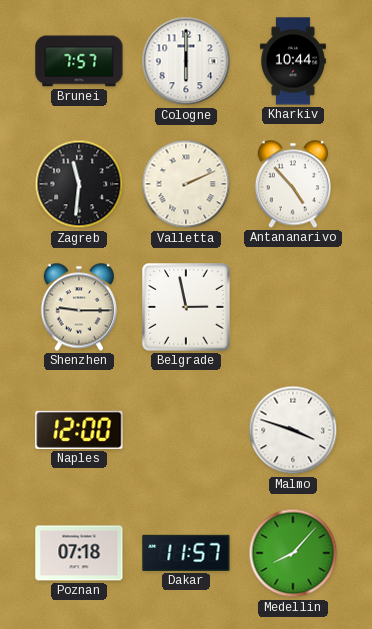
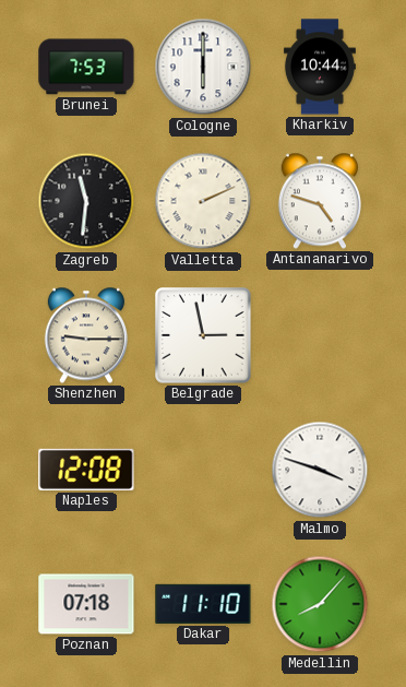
Brunei: 7:57 -> 7:53 (86, 67)
Antananarivo: 4:53 -> 4:48 (320, 201)
Naples: 12:00 -> 12:08 (86, 470)
Dakar: 11:57 -> 11:10 (203, 604)
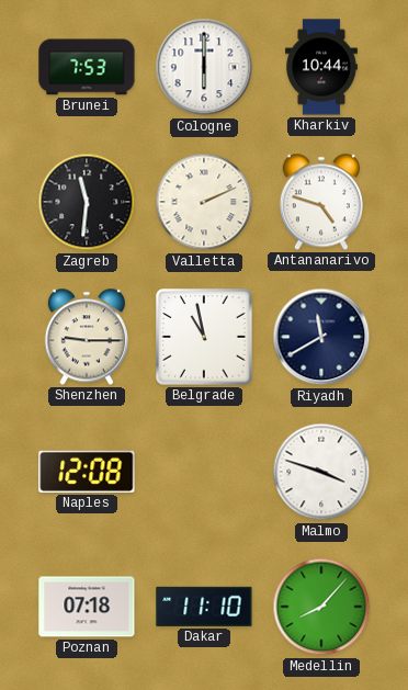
Belgrade: 2:58 -> 10:58 (204, 337)
Riyadh: none -> 11:40 (321, 337)
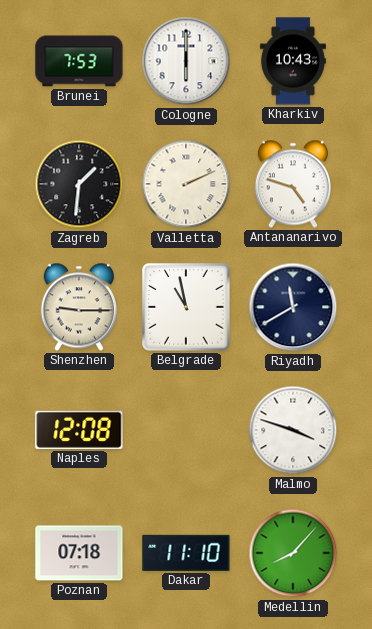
Kharkiv: 10:44 -> 10:43 (293, 61)
Zagreb: 11:31 -> 1:31 (79, 184)
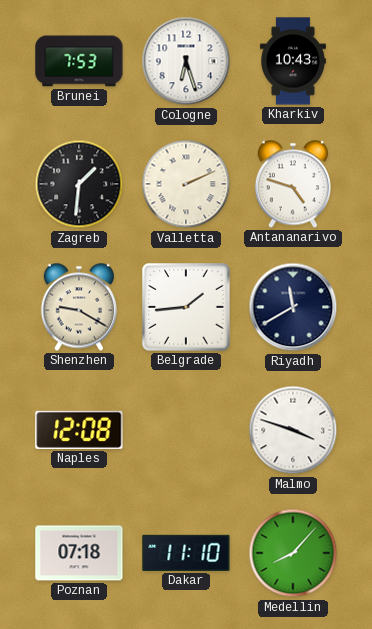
Cologne: 6:00 -> 6:27 (186, 61)
Shenzhen: 9:15 -> 9:20 (79, 307)
Belgrade: 10:58 -> 1:44 (186, 307)
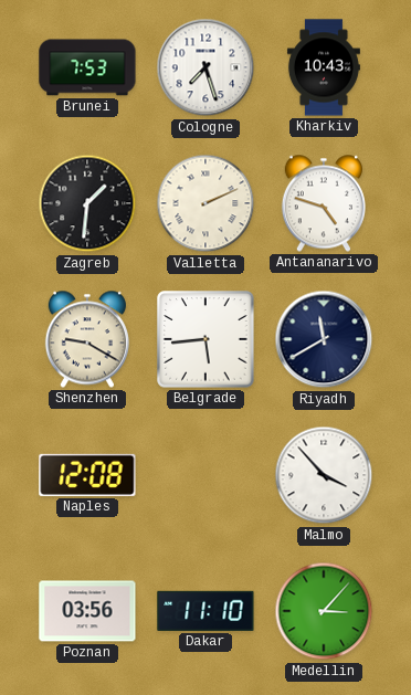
Cologne: 6:27 -> 7:27 (205, 67)
Belgrade: 1:44 -> 5:44 (205, 339)
Malmo: 3:48 -> 3:53 (324, 475)
Poznan: 07:18 -> 03:56 (87, 611)
Medellin: 8:07 -> 3:07 (324, 611)
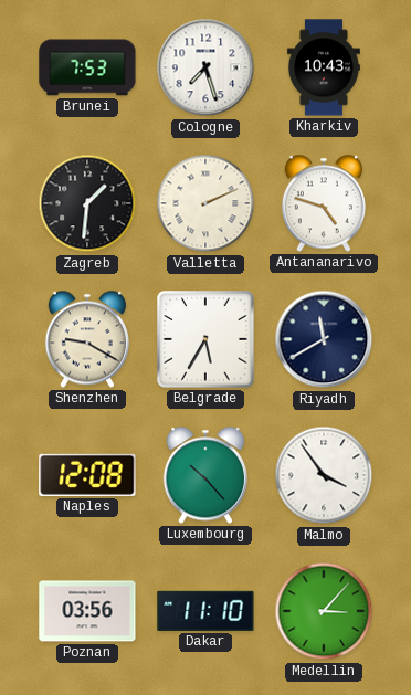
Belgrade: 5:44 -> 5:35 (205, 339)
Luxembourg: none -> 10:23 (205, 475)
Malmo: 3:53 -> 3:54 (324, 475)
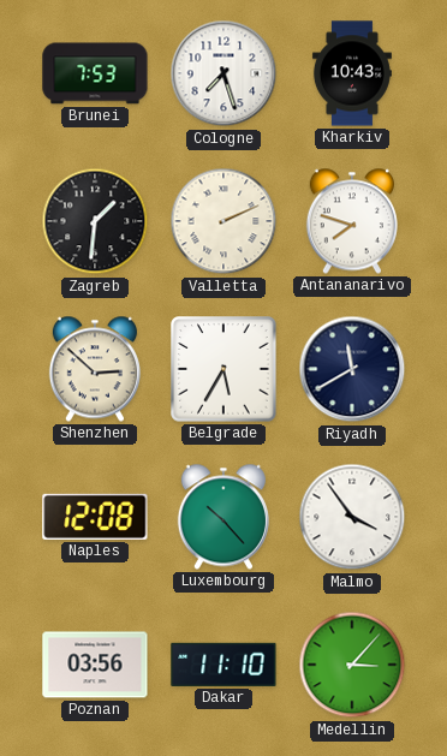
Antananarivo: 4:48 -> 7:48 (352, 221)
Shenzhen: 9:20 -> 2:52 (95, 369)
